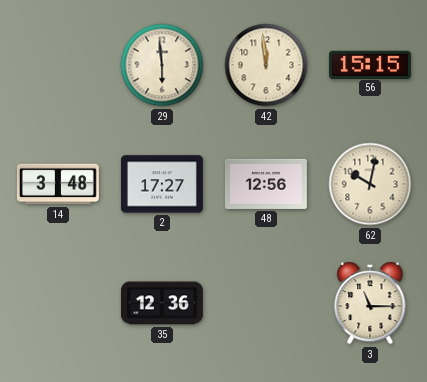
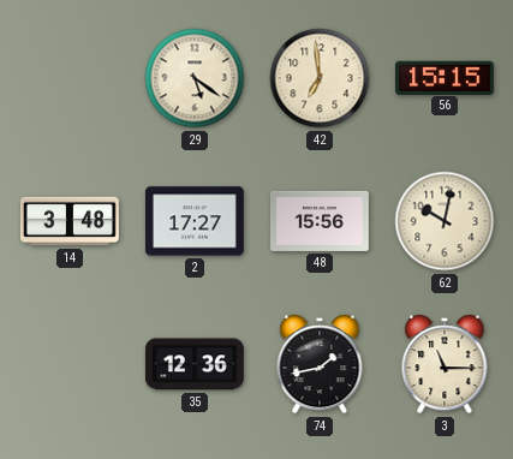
29: 5:59 -> 5:21 (195, 78)
42: 11:59 -> 6:59 (320, 78)
48: 12:56 -> 15:56 (320, 221)
74: none -> 1:43 (320, 364)
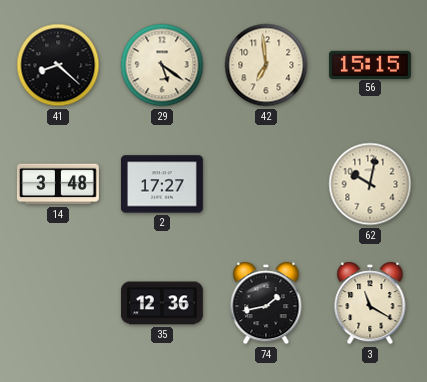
41: none -> 8:22 (58, 65)
48: 15:56 -> none (320, 221)
3: 11:15 -> 11:20 (370, 303)
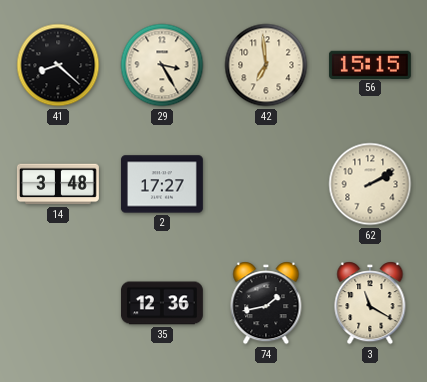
29: 5:21 -> 3:25 (162, 65)
62: 10:02 -> 2:10 (370, 184)
